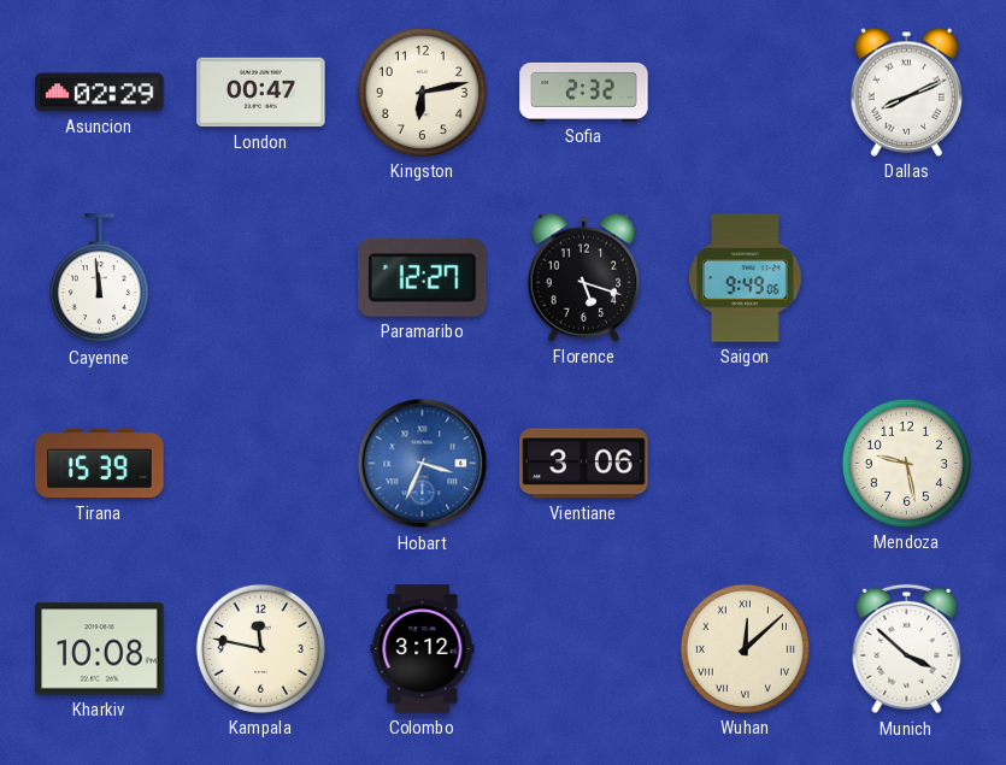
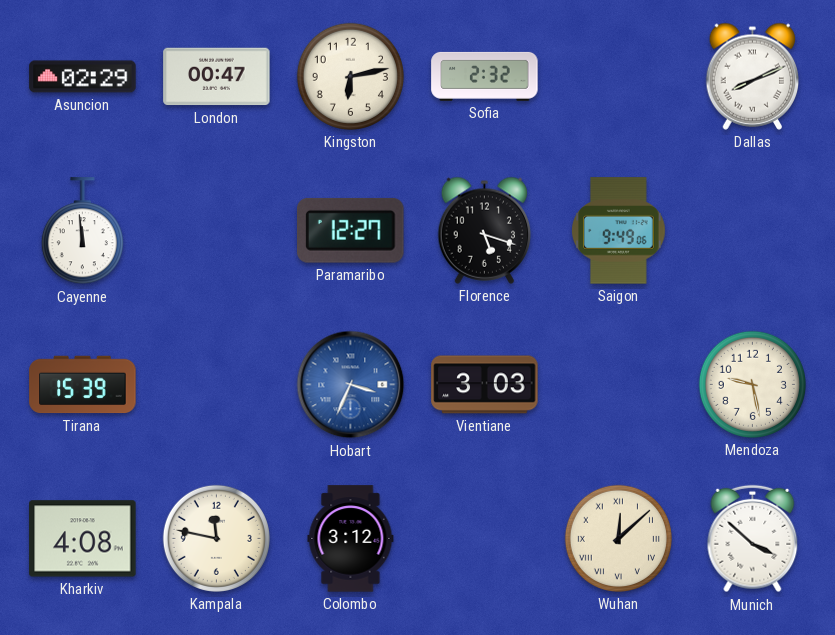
Vientiane: 3:06 -> 3:03 (485, 385)
Kharkiv: 10:08 -> 4:08 (83, 539)
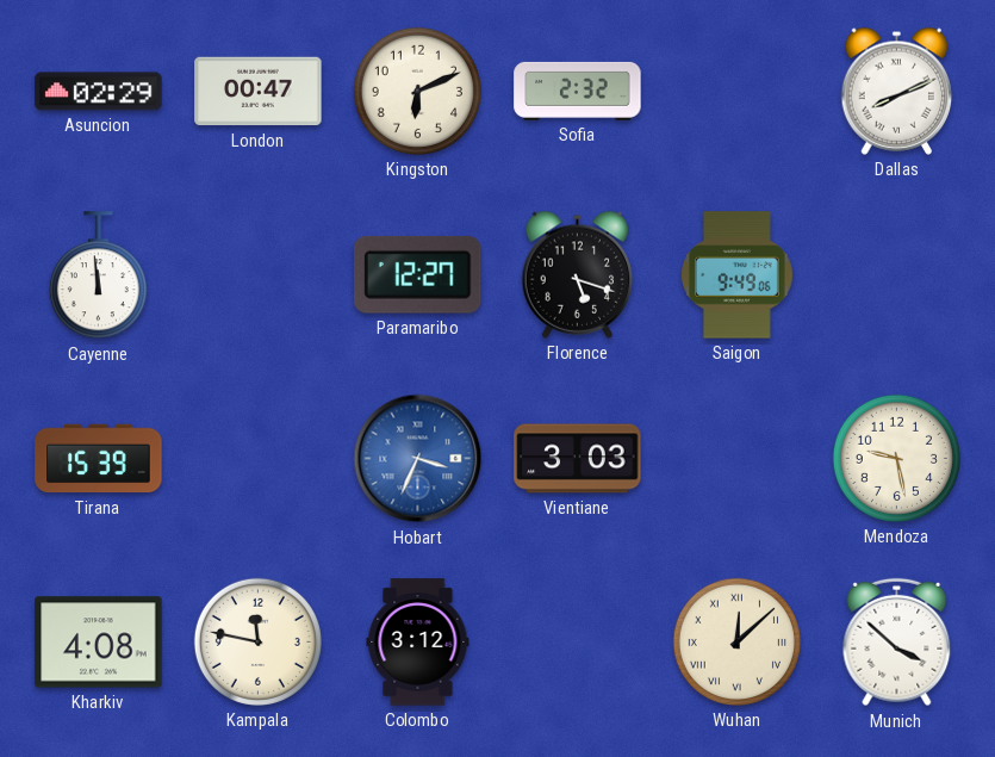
Kingston: 6:13 -> 6:11 (417, 91)
